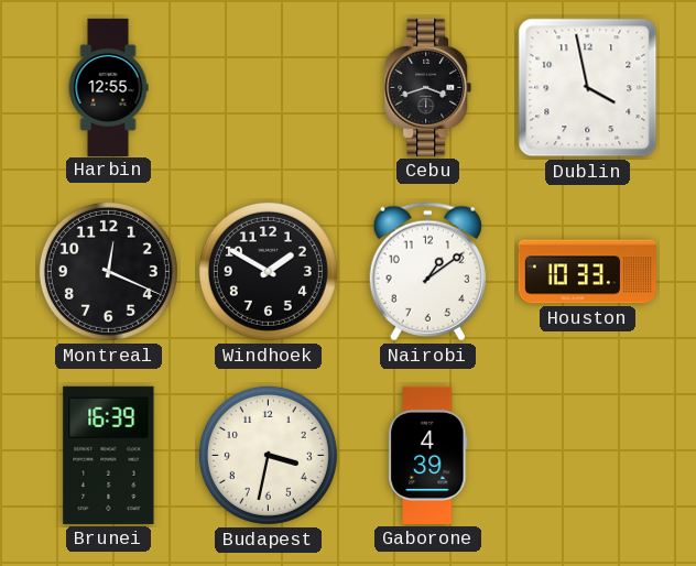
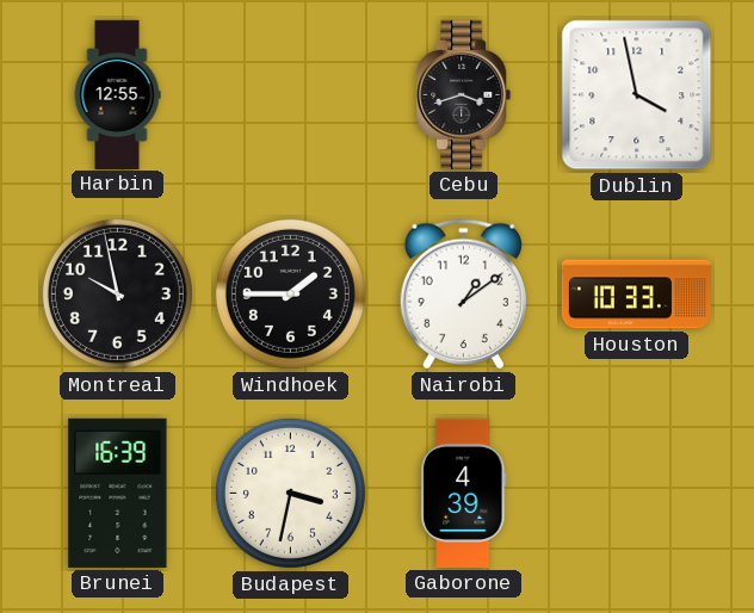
Montreal: 12:19 -> 9:58 (117, 293)
Windhoek: 1:50 -> 1:45 (290, 293)
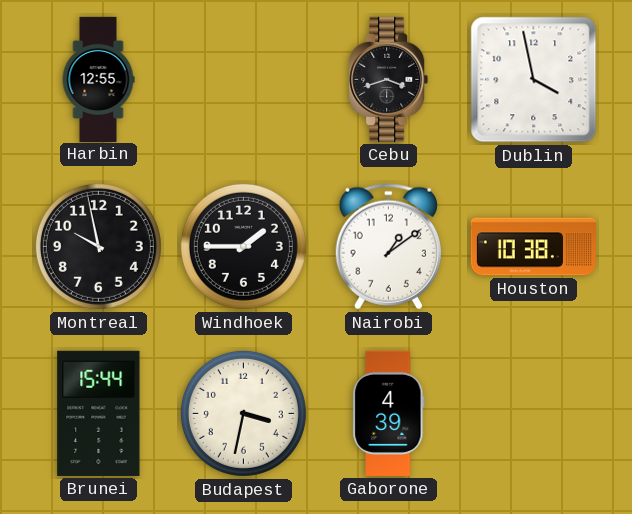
Houston: 10:33 -> 10:38 (533, 247)
Brunei: 16:39 -> 15:44 (99, 413)
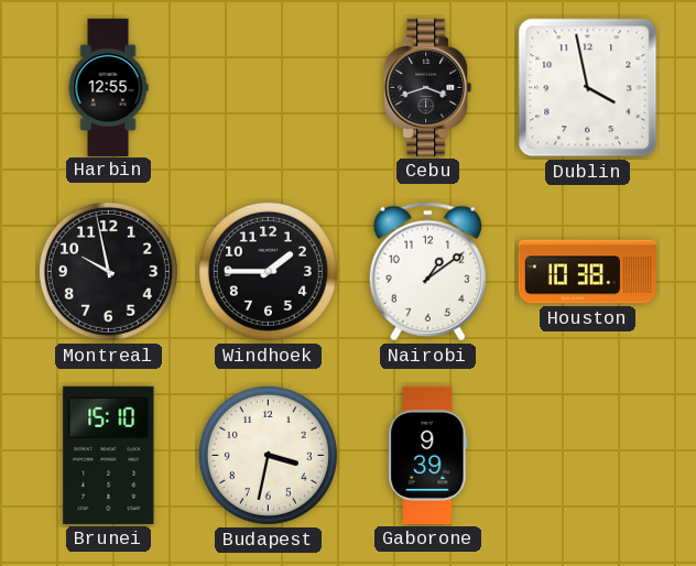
Brunei: 15:44 -> 15:10 (109, 455)
Gaborone: 4:39 -> 9:39 (428, 455)
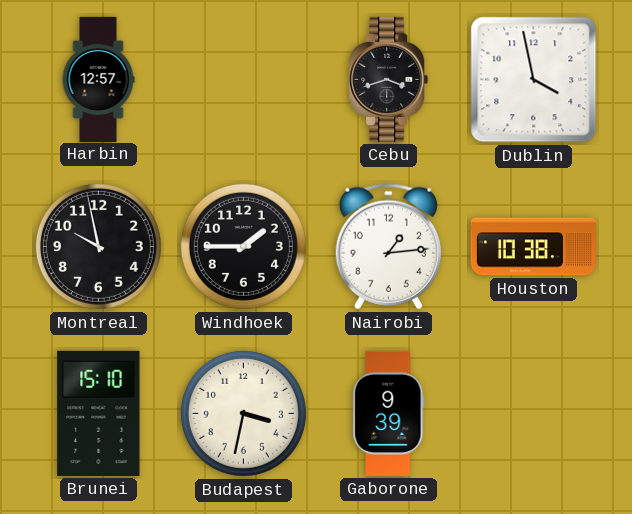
Harbin: 12:55 -> 12:57 (98, 79)
Nairobi: 1:09 -> 1:14 (388, 247)
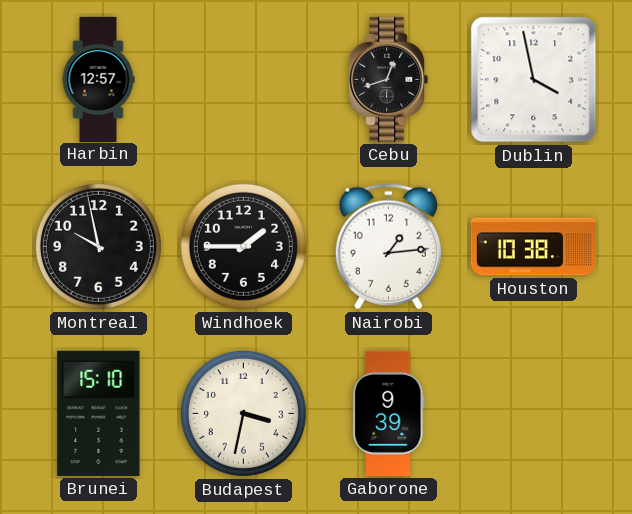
Cebu: 3:42 -> 12:42 (389, 79)
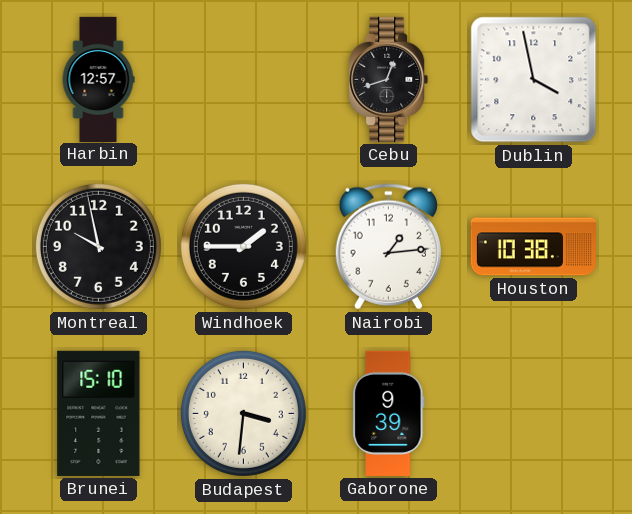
Budapest: 3:32 -> 3:31 (243, 413)
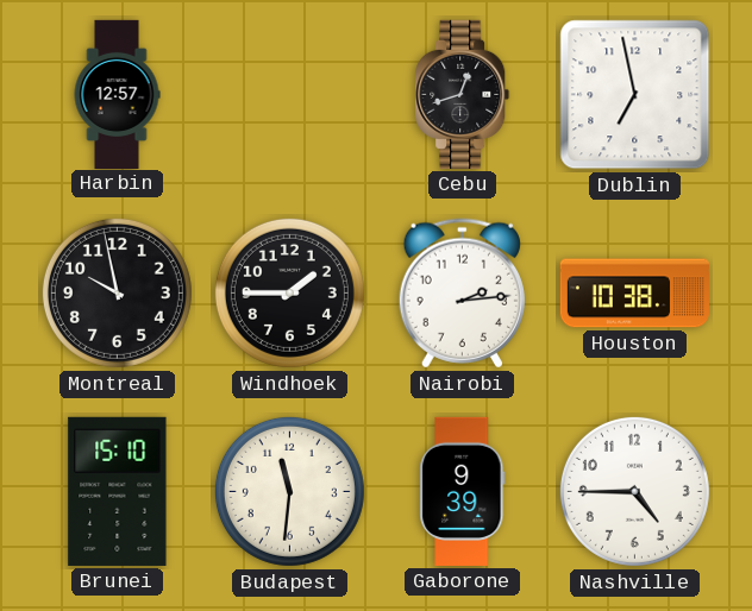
Dublin: 3:58 -> 6:58 (635, 95)
Nairobi: 1:14 -> 2:14 (462, 294)
Budapest: 3:31 -> 11:31 (289, 491)
Nashville: none -> 4:45 (634, 491)
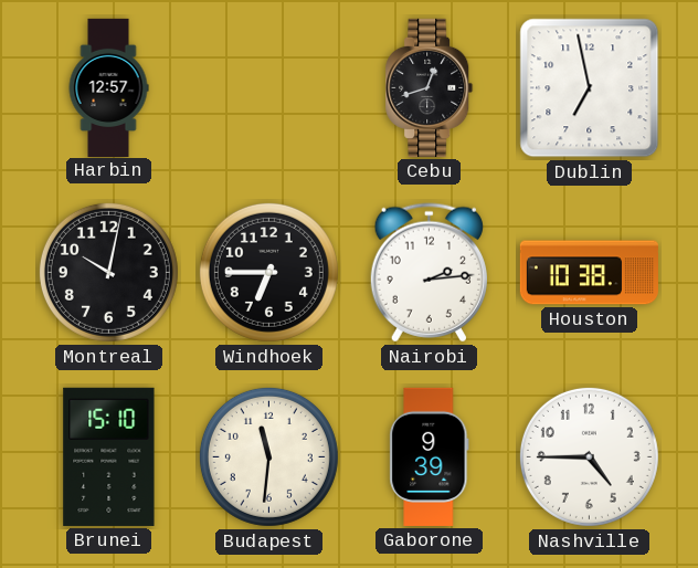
Montreal: 9:58 -> 10:02 (108, 272)
Windhoek: 1:45 -> 6:45 (268, 272)
